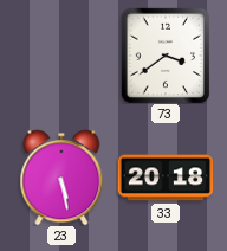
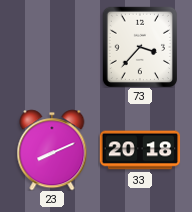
73: 3:39 -> 3:37 (139, 47)
23: 5:28 -> 8:11 (52, 150)
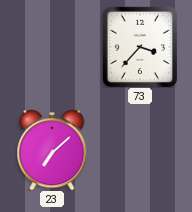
23: 8:11 -> 7:08 (52, 150)
33: 20:18 -> none (140, 150)
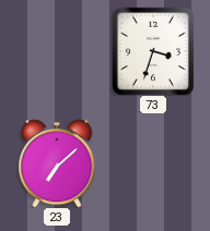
73: 3:37 -> 3:33 (152, 51)
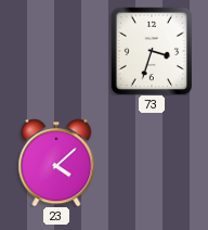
23: 7:08 -> 4:08 (56, 163)
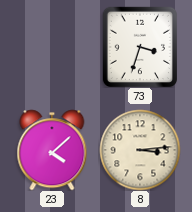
8: none -> 3:14 (140, 150)
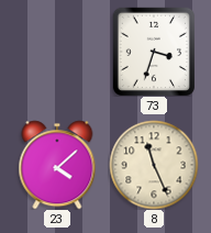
8: 3:14 -> 11:26 (154, 165)
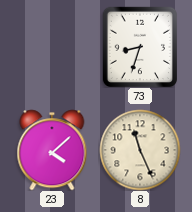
73: 3:33 -> 8:33 (139, 47)
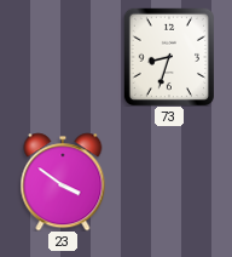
23: 4:08 -> 3:51 (63, 182)
8: 11:26 -> none (140, 150)
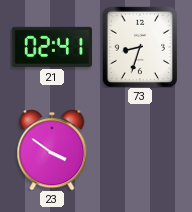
21: none -> 02:41 (51, 47)
